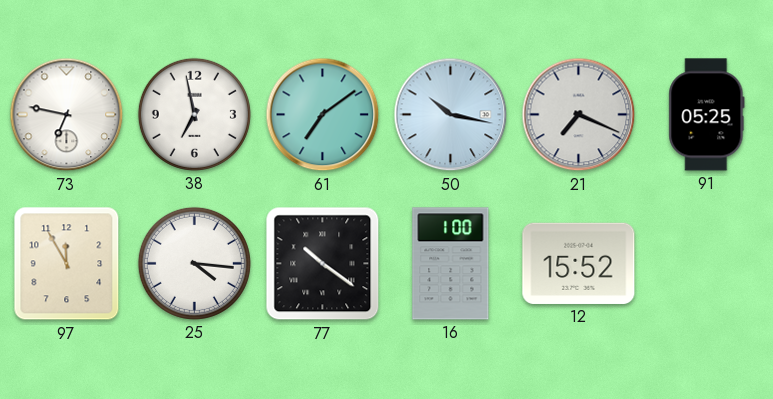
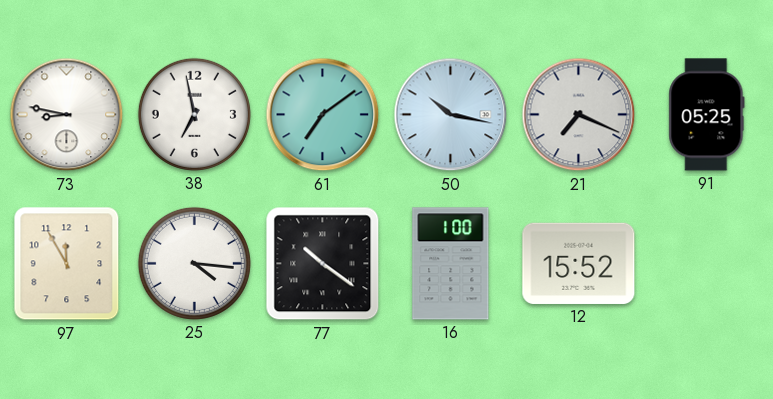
73: 6:47 -> 8:47 (67, 115)
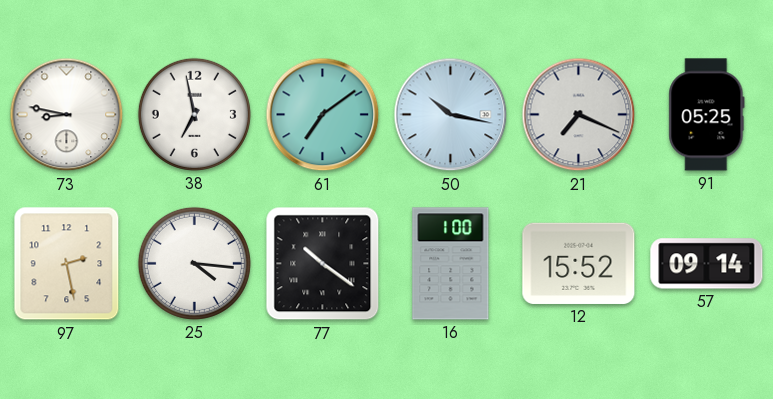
97: 11:55 -> 2:28 (67, 264)
57: none -> 09:14 (707, 264)
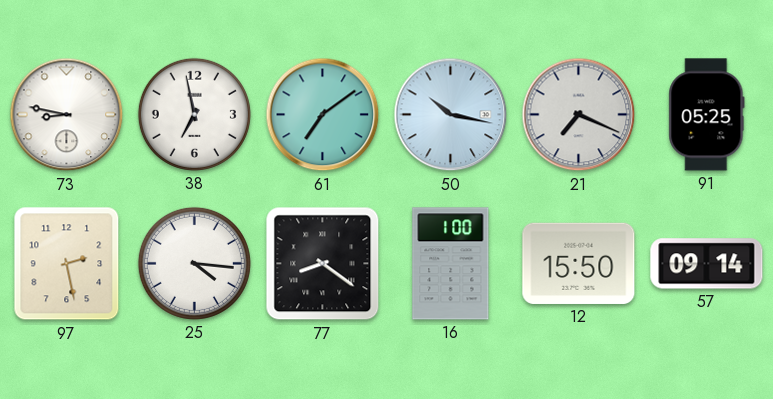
77: 10:21 -> 8:21 (323, 264)
12: 15:52 -> 15:50 (579, 263)
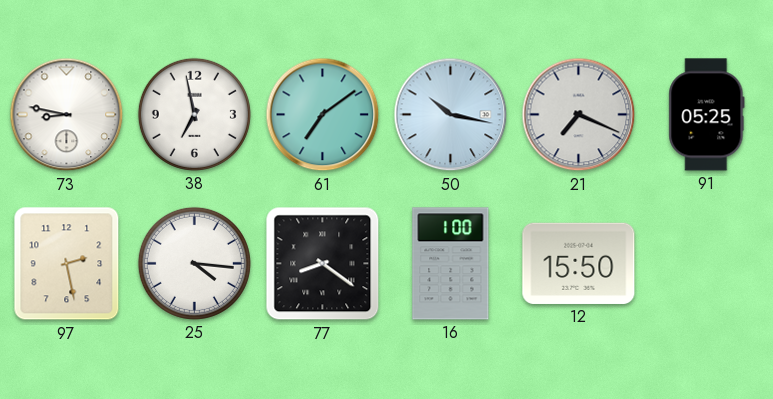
57: 09:14 -> none (707, 264)
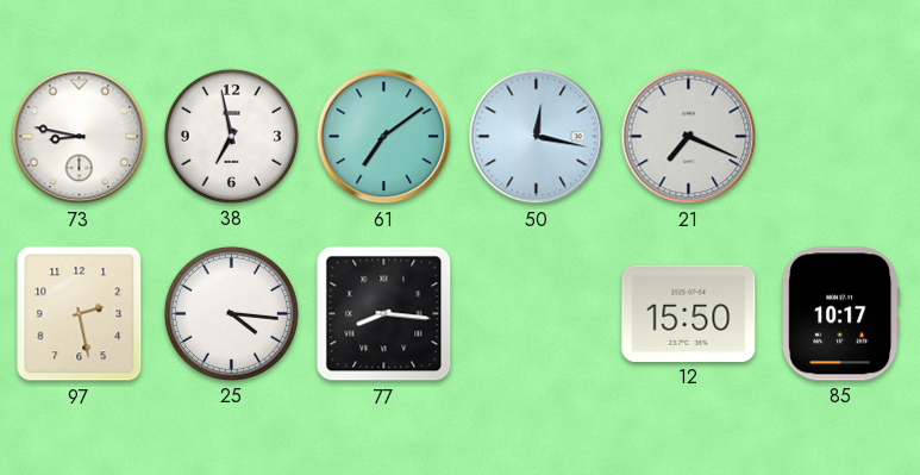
50: 10:17 -> 12:17 (537, 137)
91: 05:25 -> none (707, 115)
77: 8:21 -> 8:16 (384, 314)
16: 1:00 -> none (451, 264)
85: none -> 10:17 (841, 314)
